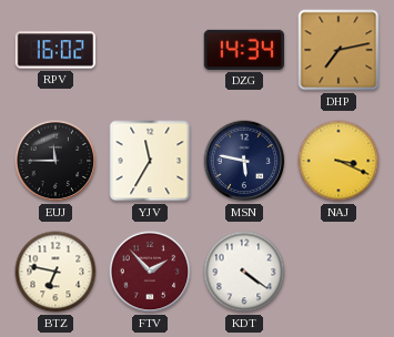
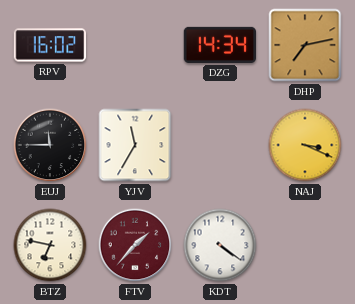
MSN: 5:47 -> none (244, 161)
FTV: 1:53 -> 1:37 (135, 245)
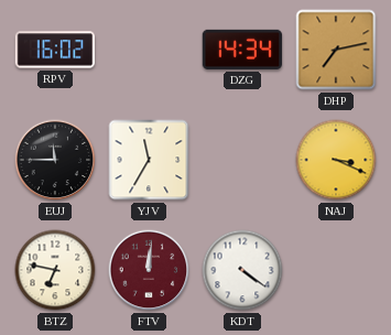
FTV: 1:37 -> 12:01 (149, 270)
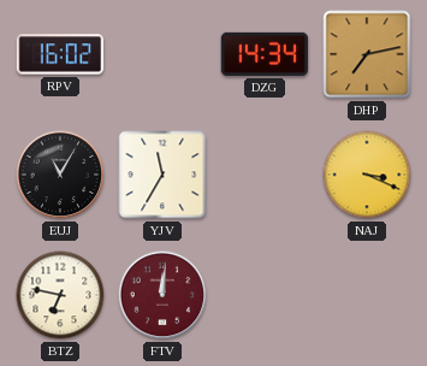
EUJ: 11:45 -> 11:05 (60, 175)
KDT: 4:21 -> none (242, 270)
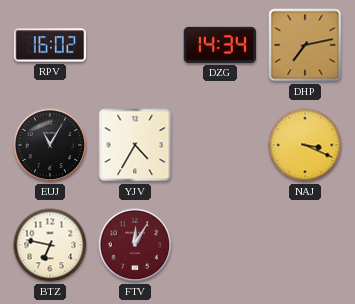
YJV: 11:35 -> 4:35 (135, 145)
FTV: 12:01 -> 12:05 (135, 245)
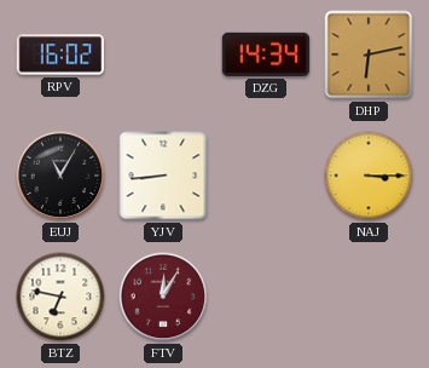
DHP: 7:13 -> 6:13 (369, 54)
YJV: 4:35 -> 8:44 (163, 176)
NAJ: 3:19 -> 3:15 (369, 176)
